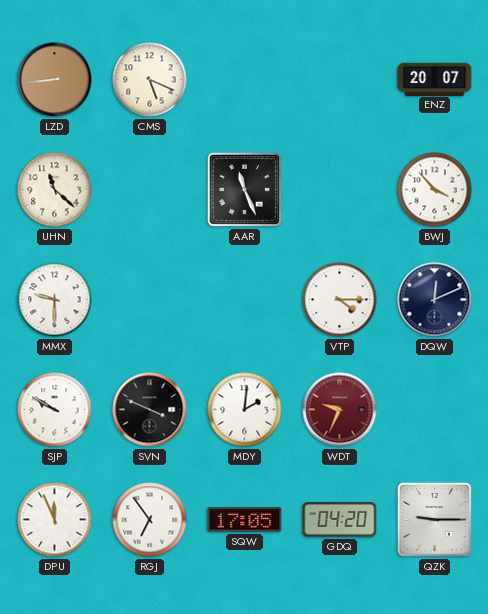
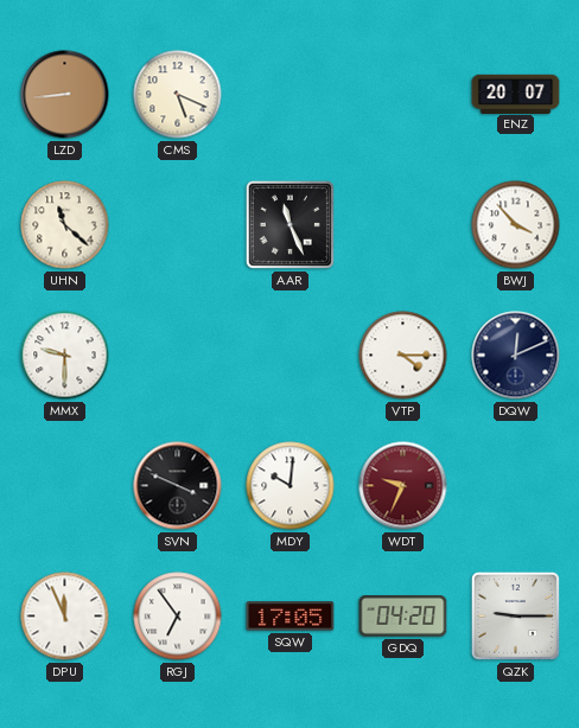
SJP: 9:50 -> none (55, 410)
MDY: 2:01 -> 10:01 (291, 486)
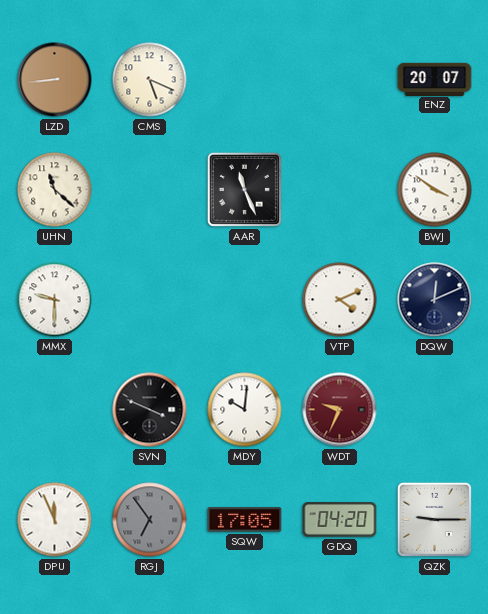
BWJ: 3:53 -> 3:51 (435, 190)
VTP: 4:15 -> 4:11 (340, 300)
RGJ dial: white -> grey (150, 520)
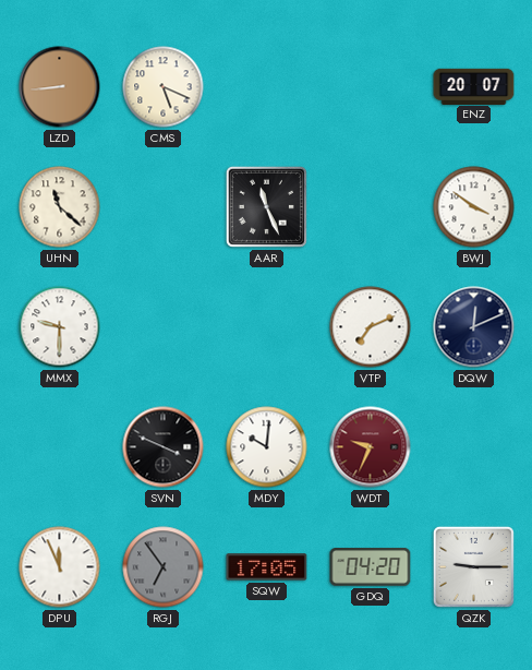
VTP: 4:11 -> 7:11 (371, 327)
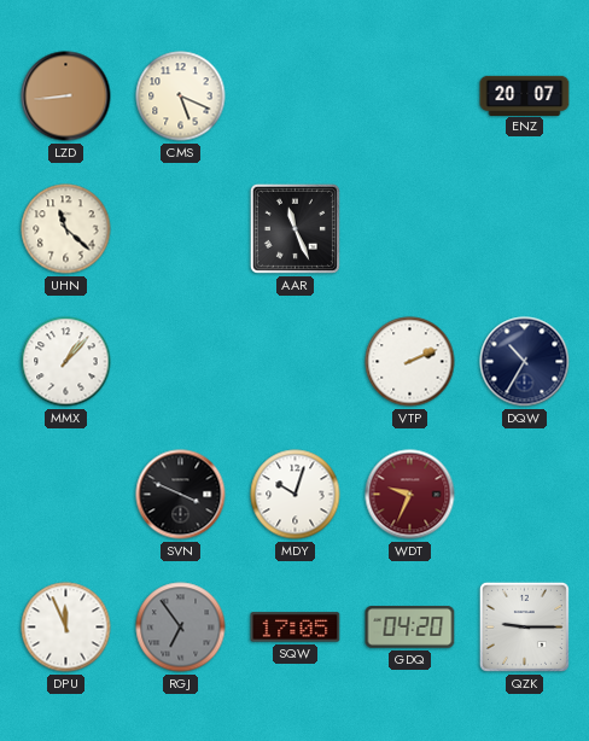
BWJ: 3:51 -> none (474, 207)
MMX: 9:30 -> 1:07 (66, 362)
VTP: 7:11 -> 2:11 (410, 362)
DQW: 12:11 -> 10:35 (525, 362)
MDY: 10:01 -> 10:03 (296, 495)
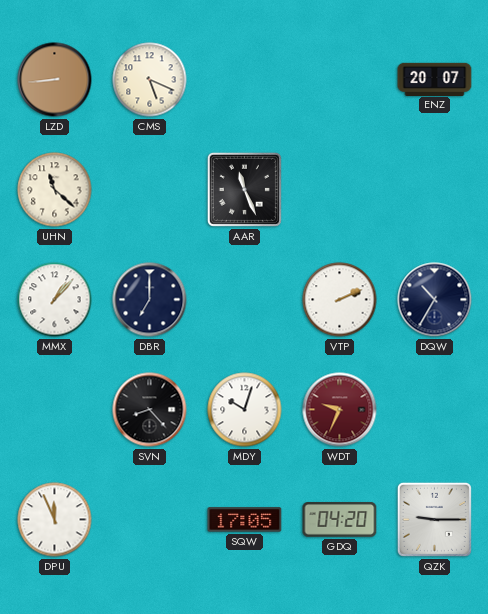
DBR: none -> 7:00 (150, 300)
SVN: 3:49 -> 8:23 (150, 410)
RGJ: 6:54 -> none (181, 628)
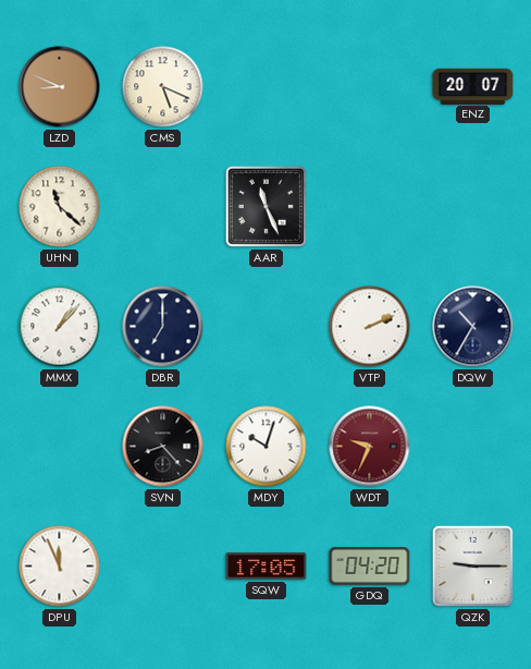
LZD: 8:44 -> 8:49 (60, 87)
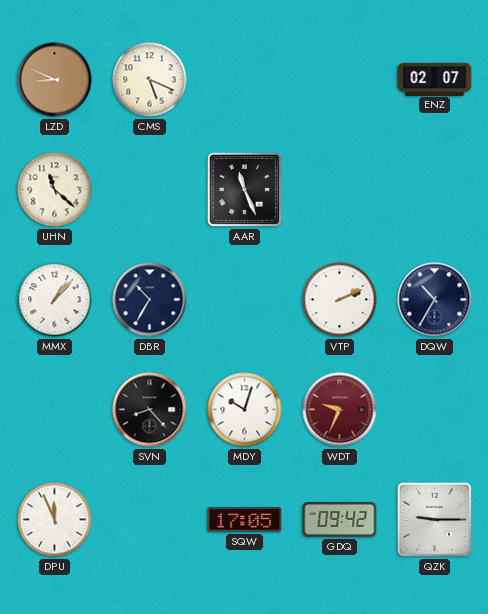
ENZ: 20:07 -> 02:07 (435, 79)
DBR: 7:00 -> 10:35 (150, 300)
GDQ: 04:20 -> 09:42 (340, 520)
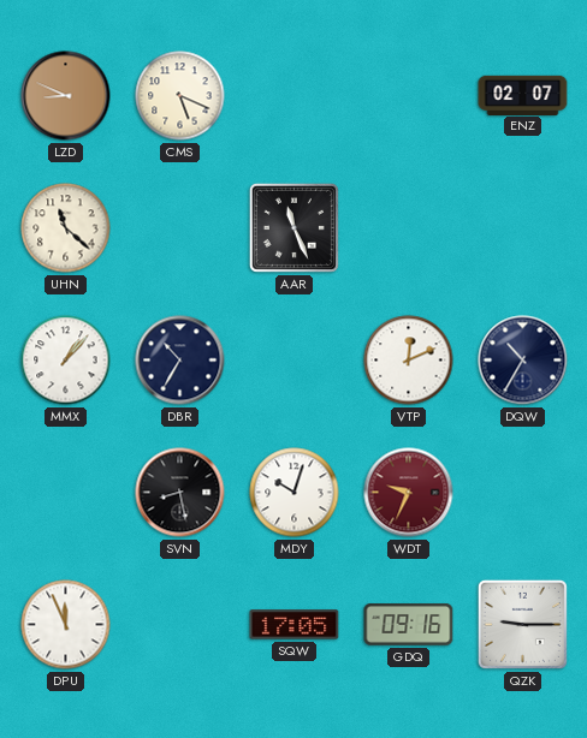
VTP: 2:11 -> 12:11 (409, 361)
SVN: 8:23 -> 8:28 (180, 493)
GDQ: 09:42 -> 09:16 (409, 625)
